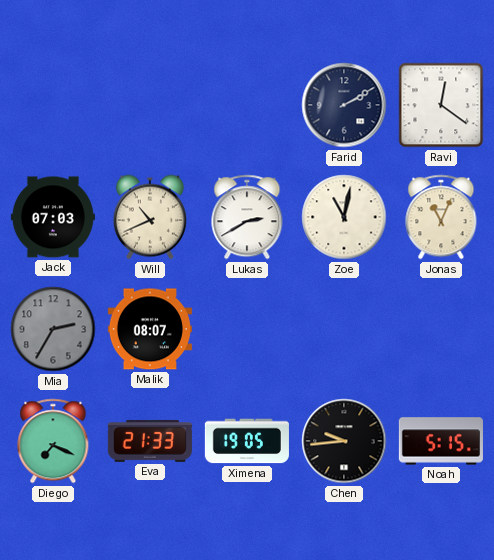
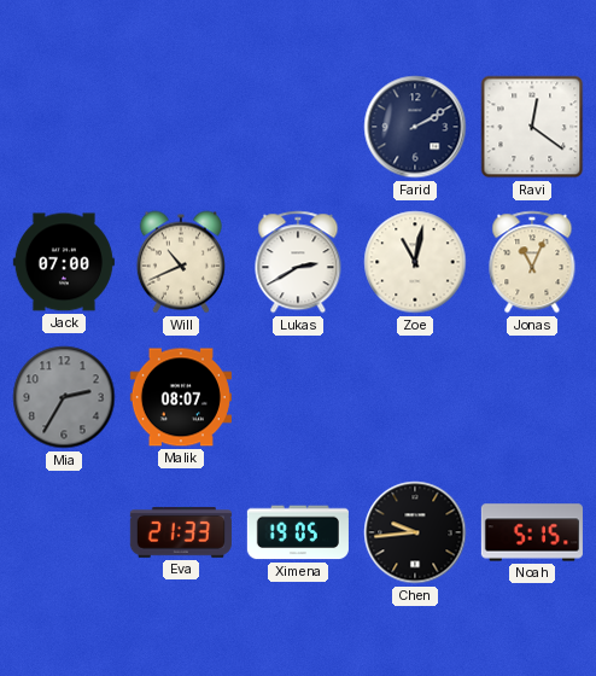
Jack: 07:03 -> 07:00 (64, 262)
Diego: 7:19 -> none (53, 441)
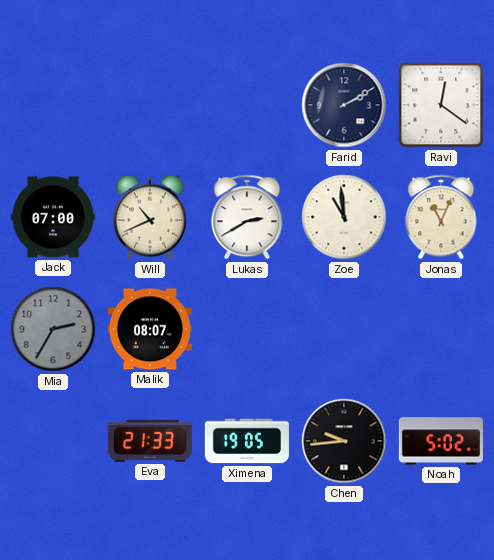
Zoe: 11:02 -> 10:59 (344, 217)
Noah: 5:15 -> 5:02 (441, 441)
